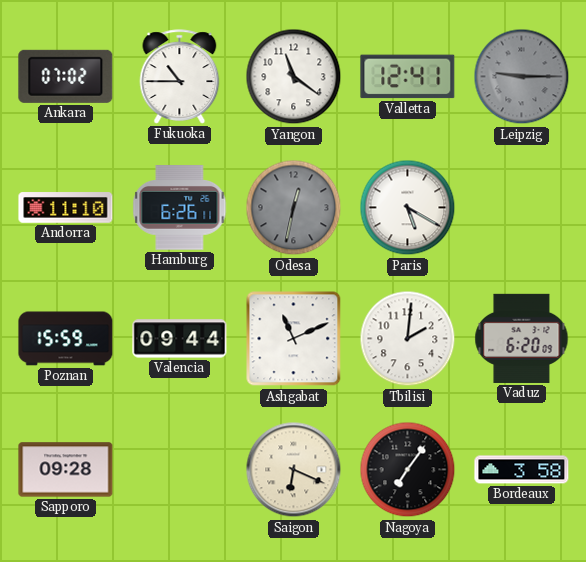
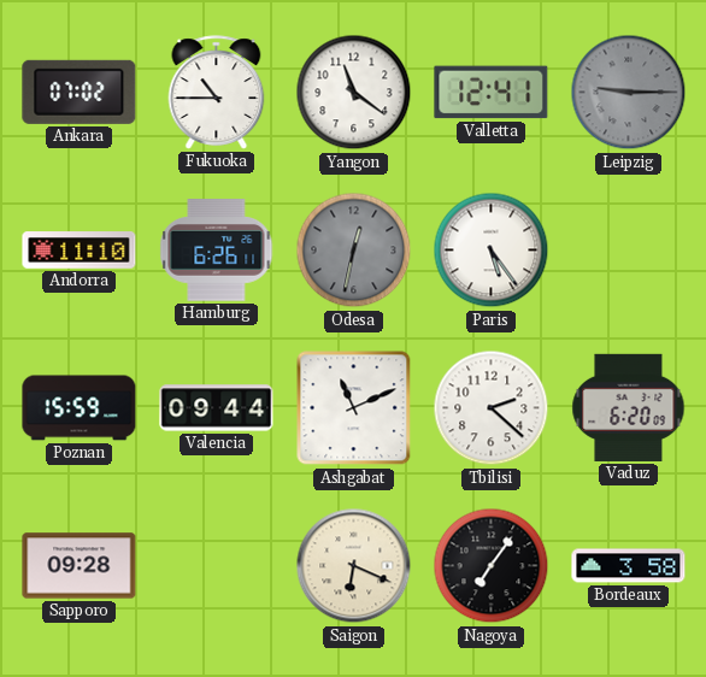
Paris: 5:20 -> 5:24 (492, 251)
Tbilisi: 2:01 -> 2:22 (492, 408)
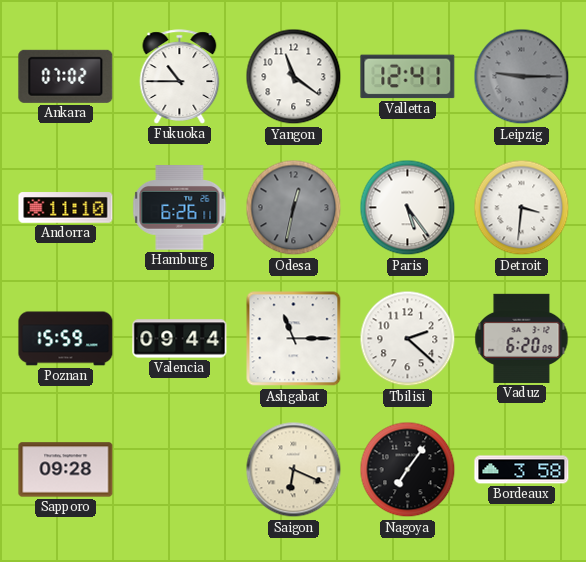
Detroit: none -> 3:31 (522, 208)
Ashgabat: 11:11 -> 11:15 (294, 339)
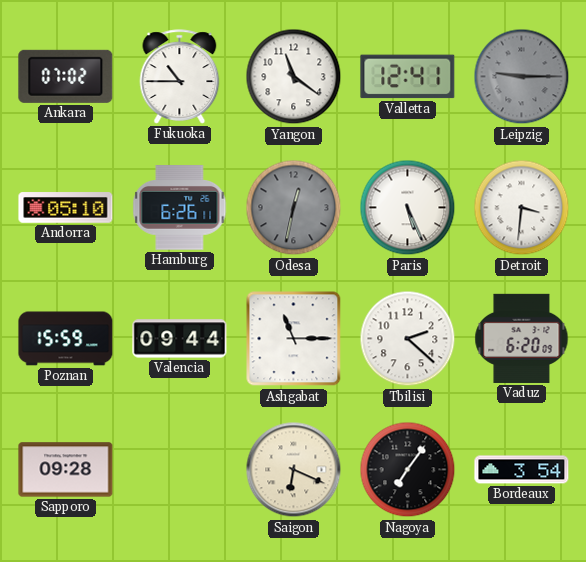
Andorra: 11:10 -> 05:10 (66, 208)
Paris: 5:24 -> 5:26 (408, 208)
Bordeaux: 3:58 -> 3:54 (522, 470)
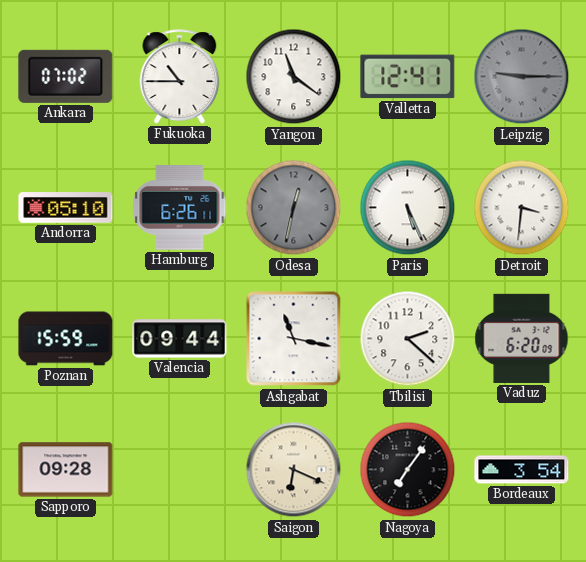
Ashgabat: 11:15 -> 11:17 (294, 339)
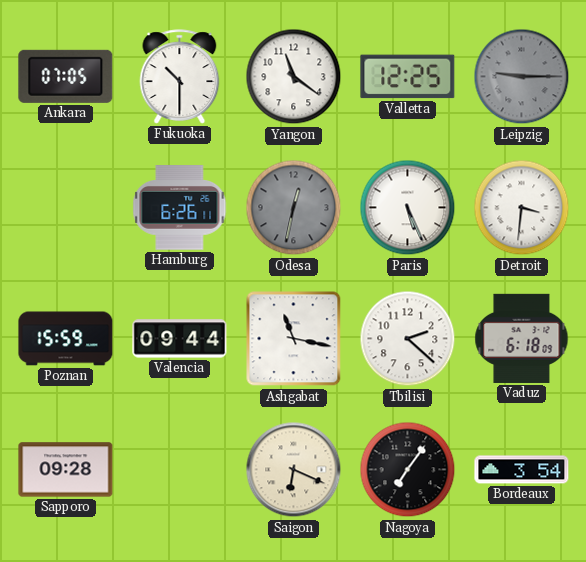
Ankara: 07:02 -> 07:05 (66, 76)
Fukuoka: 10:45 -> 10:30 (180, 77)
Valletta: 12:41 -> 12:25 (408, 77)
Andorra: 05:10 -> none (66, 208)
Vaduz: 6:20 -> 6:18 (522, 338)
